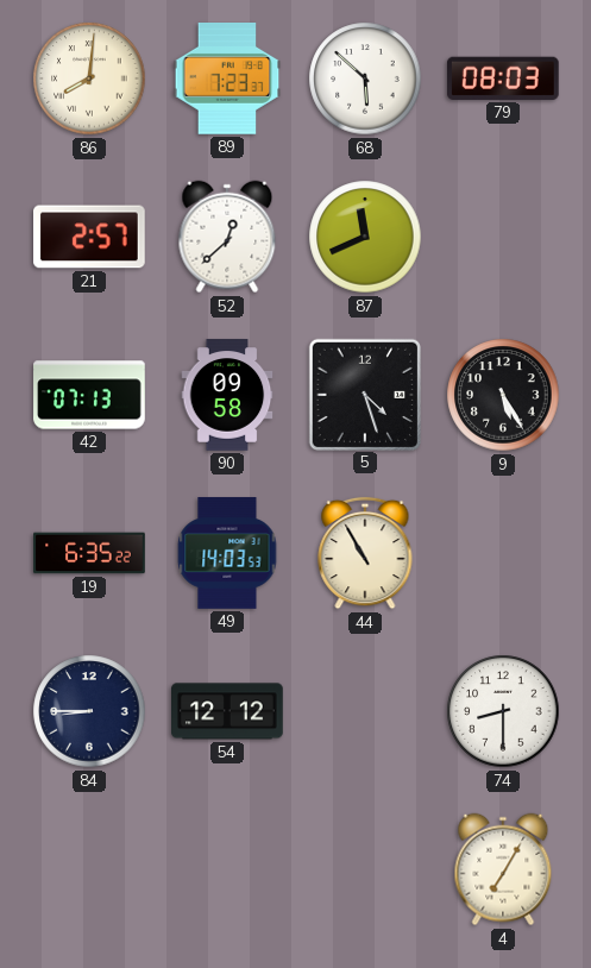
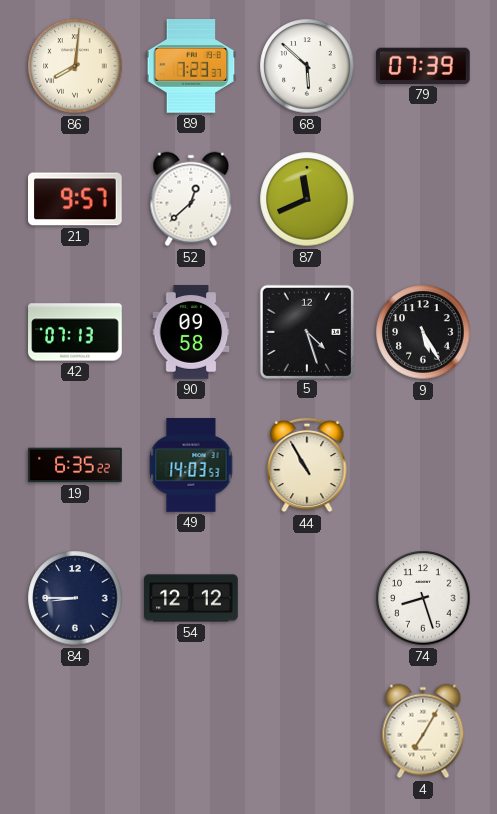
79: 08:03 -> 07:39 (423, 66)
21: 2:57 -> 9:57 (76, 199)
74: 8:30 -> 8:27 (423, 598)
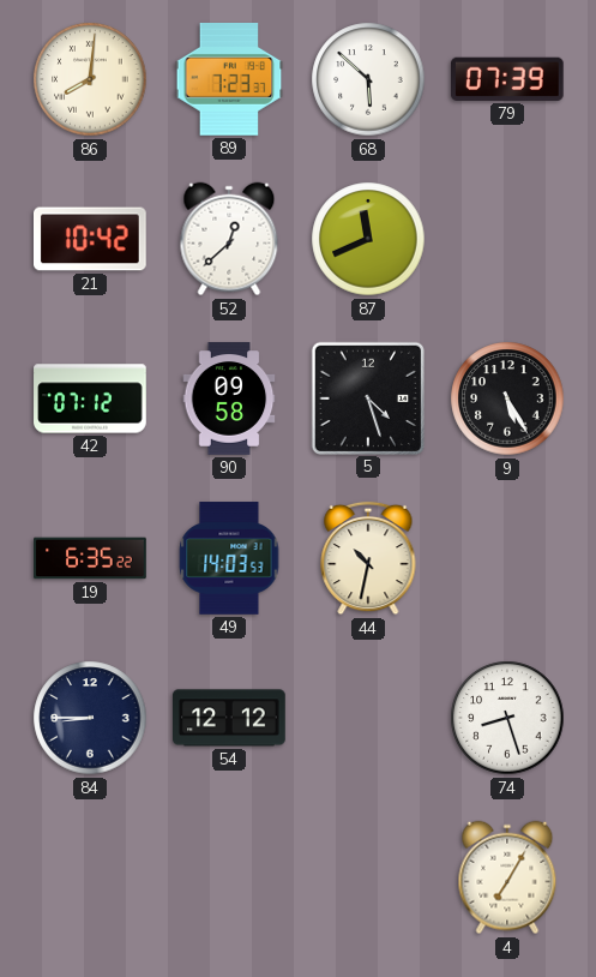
21: 9:57 -> 10:42 (91, 239)
42: 07:13 -> 07:12 (90, 398)
44: 10:55 -> 10:32 (368, 558)
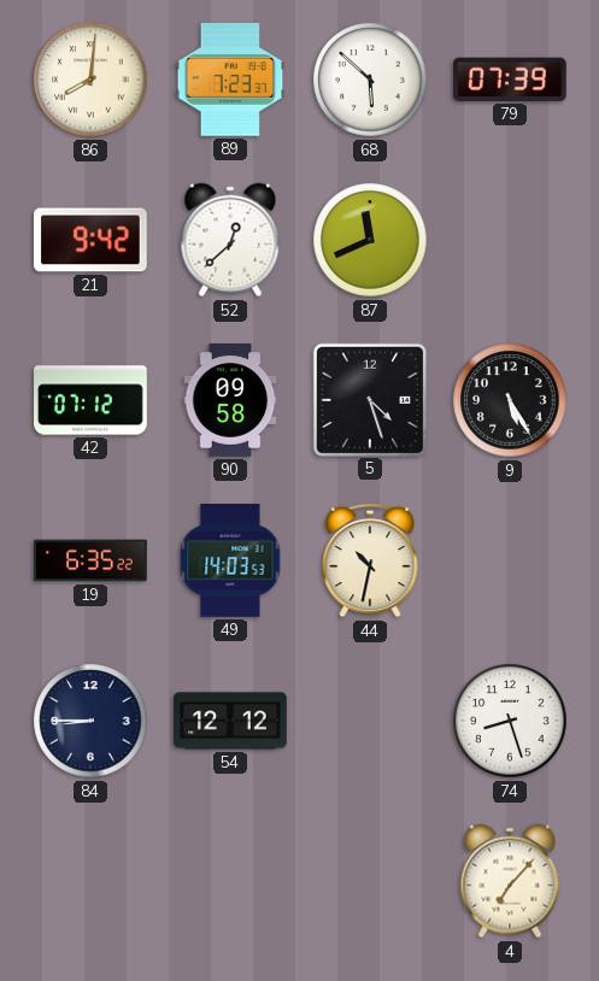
21: 10:42 -> 9:42 (92, 240)
4: 7:05 -> 7:07 (510, 881)
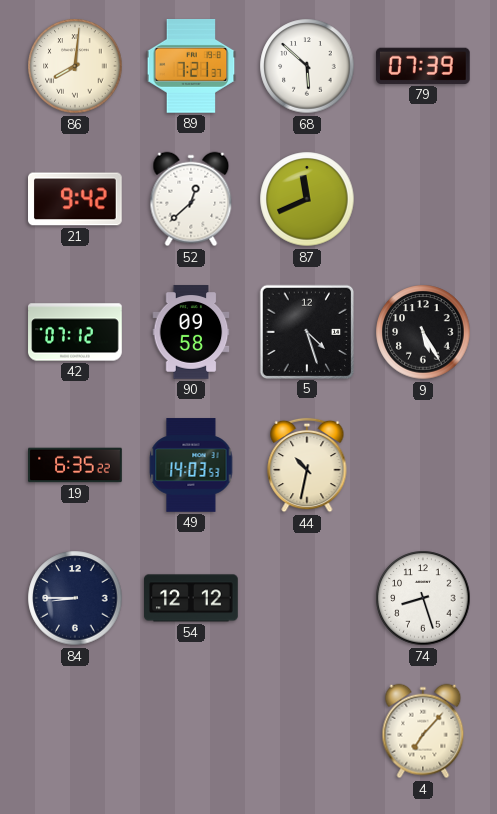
89: 7:23 -> 7:21 (191, 67)
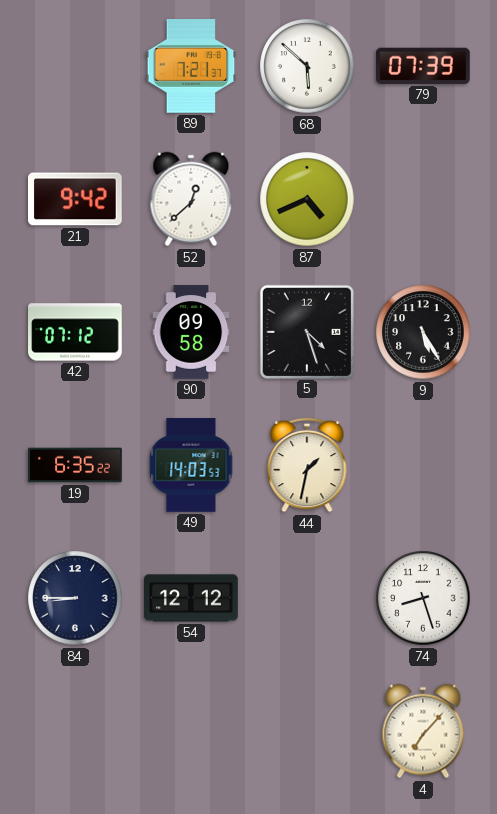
86: 8:01 -> none (75, 66)
87: 11:41 -> 4:41 (307, 199)
44: 10:32 -> 1:32 (307, 465)
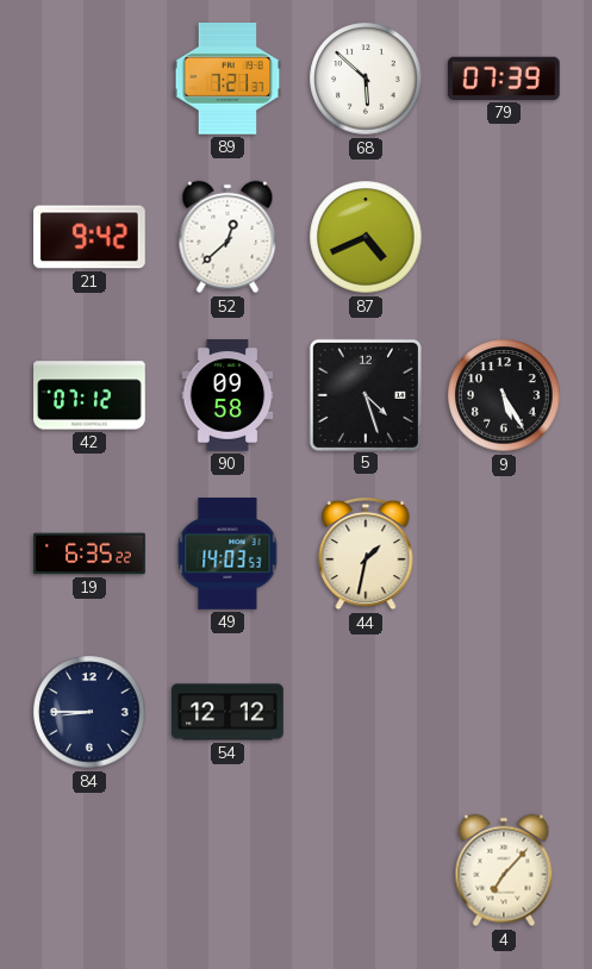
74: 8:27 -> none (423, 598)
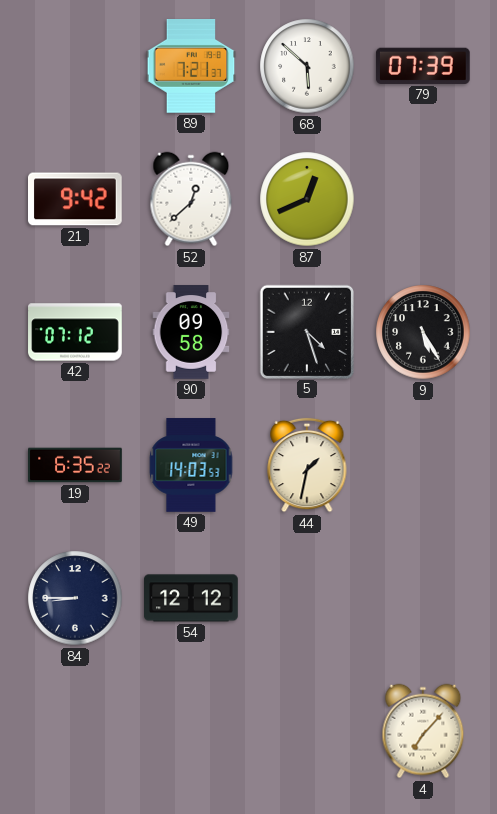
87: 4:41 -> 12:41 (307, 199)
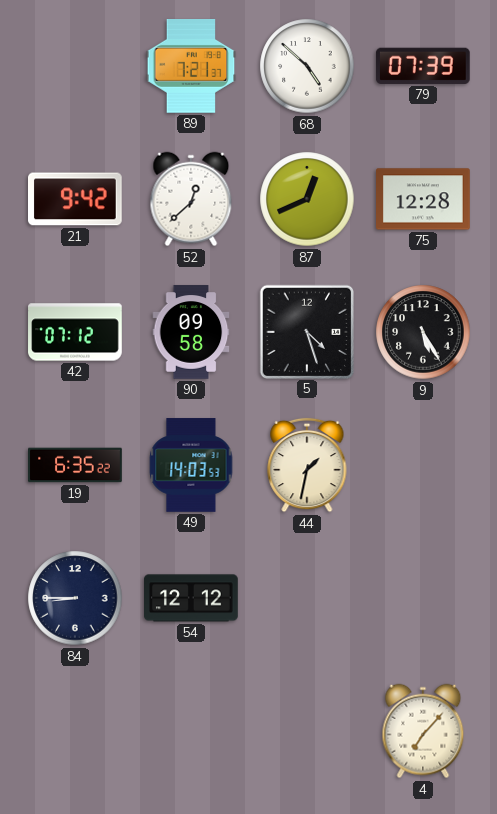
68: 5:52 -> 4:52 (307, 66)
75: none -> 12:28 (424, 199)
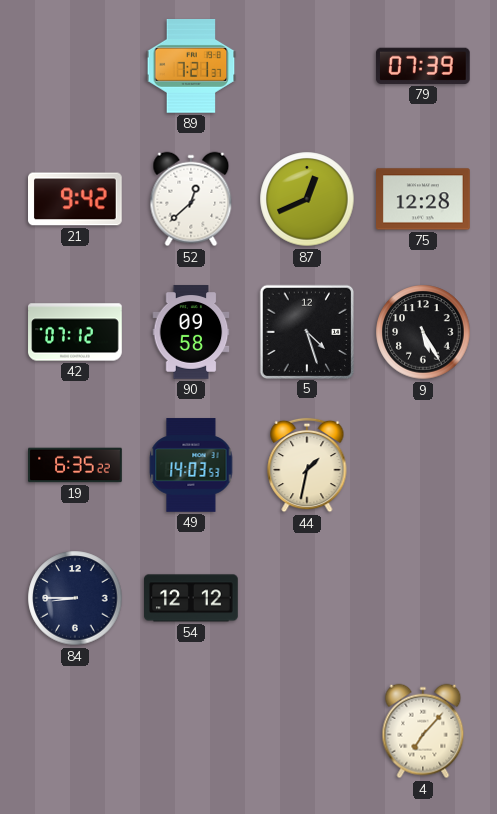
68: 4:52 -> none (307, 66)
